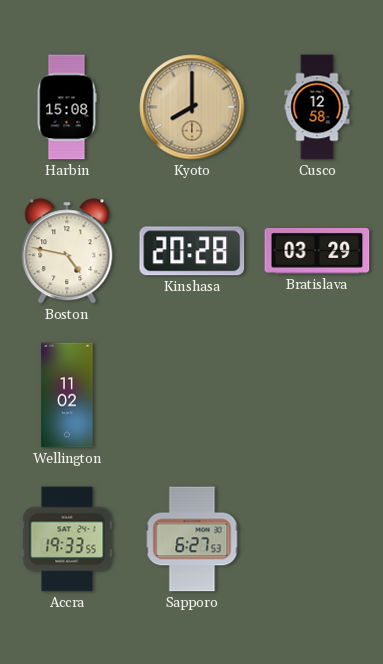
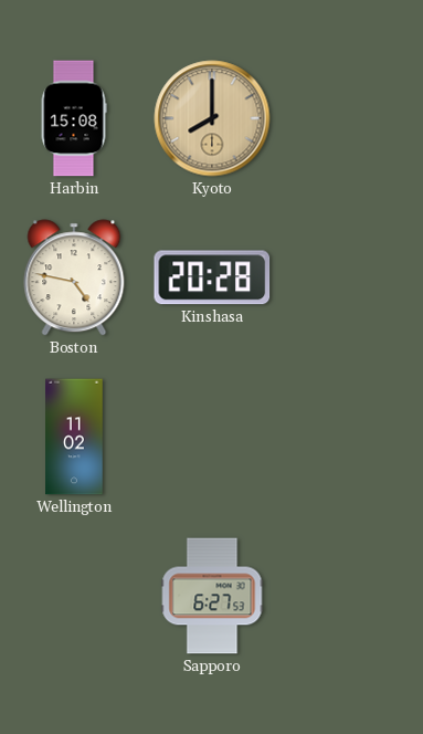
Cusco: 12:58 -> none (317, 107)
Bratislava: 03:29 -> none (317, 251)
Accra: 19:33 -> none (67, 539)
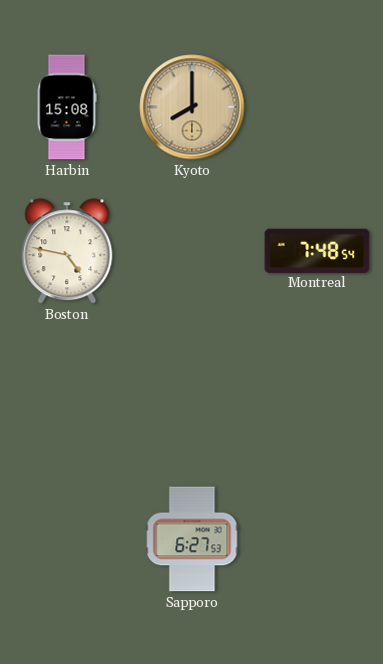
Kinshasa: 20:28 -> none (212, 277)
Montreal: none -> 7:48 (317, 250)
Wellington: 11:02 -> none (74, 437)
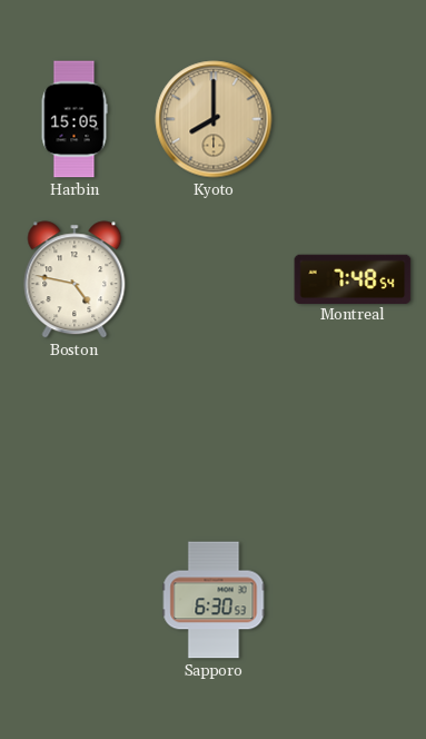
Harbin: 15:08 -> 15:05 (75, 119)
Sapporo: 6:27 -> 6:30 (214, 600)
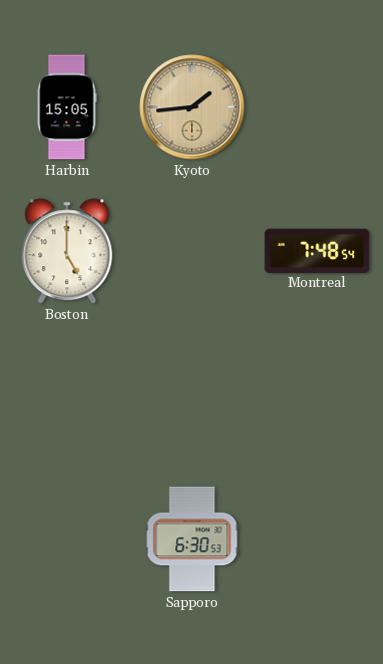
Kyoto: 8:00 -> 1:44 (192, 107)
Boston: 4:47 -> 5:00 (67, 251)
